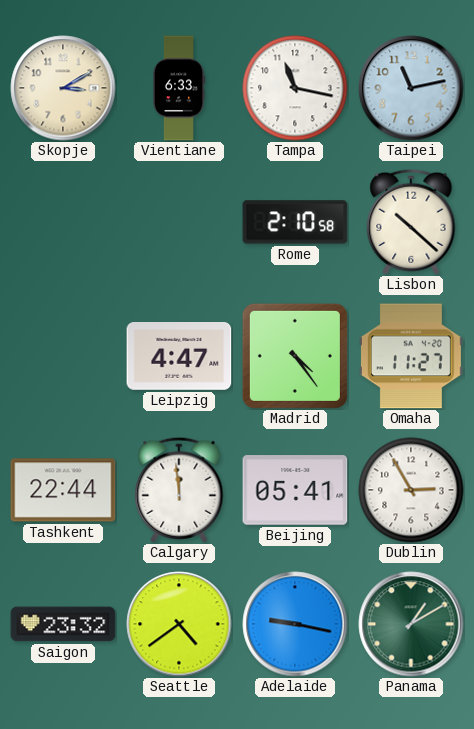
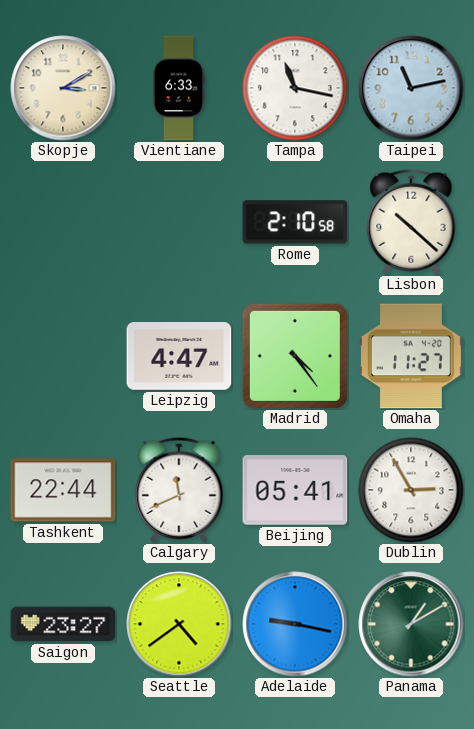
Calgary: 11:59 -> 11:41 (179, 490)
Saigon: 23:32 -> 23:27 (63, 624)
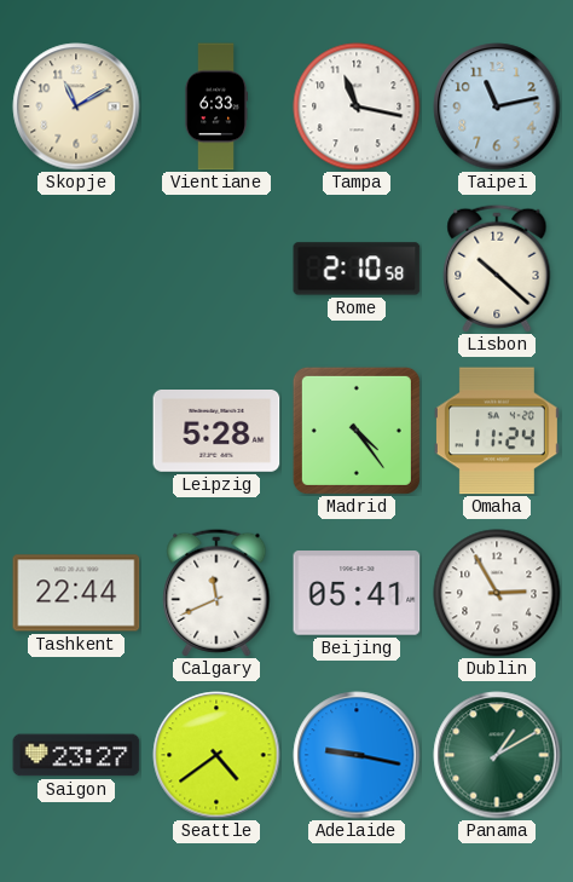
Skopje: 3:10 -> 11:10 (76, 106)
Leipzig: 4:47 -> 5:28 (216, 432)
Omaha: 11:27 -> 11:24 (497, 431)
